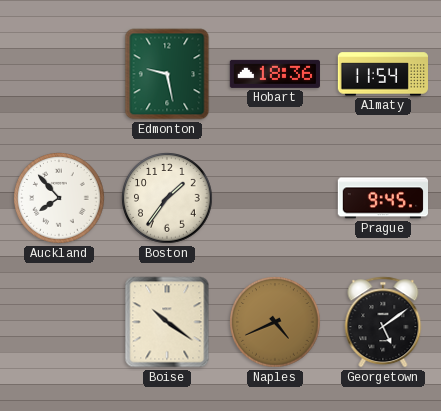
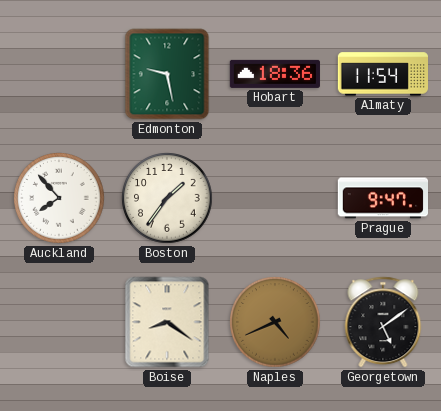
Prague: 9:45 -> 9:47 (382, 198)
Boise: 10:21 -> 8:21 (167, 322)
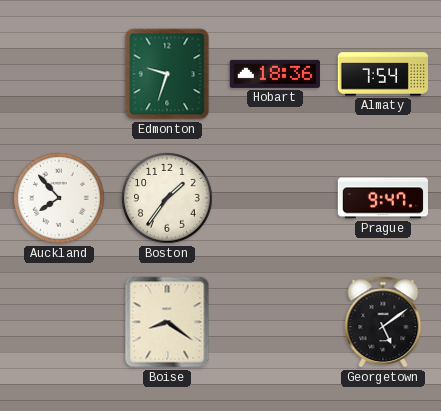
Edmonton: 9:28 -> 9:33 (167, 74)
Almaty: 11:54 -> 7:54 (383, 74)
Naples: 4:41 -> none (276, 323)
